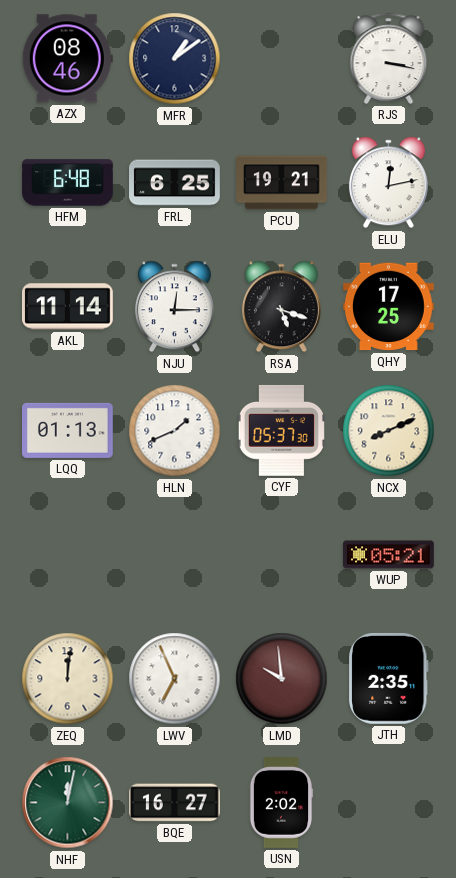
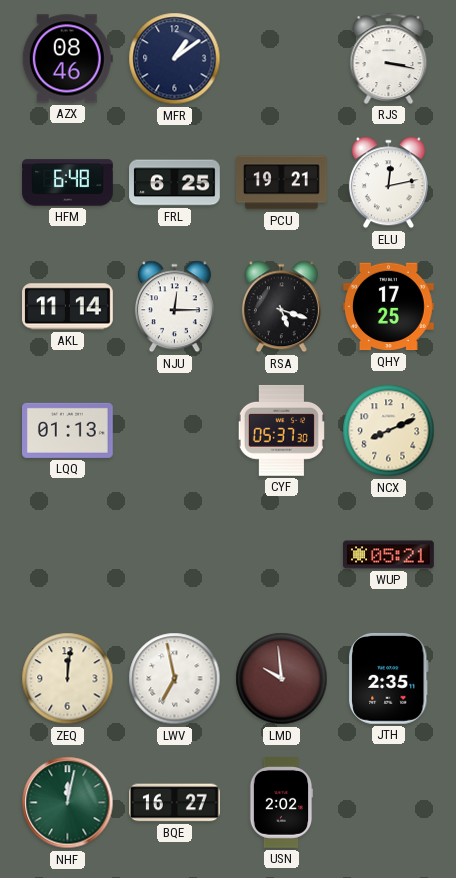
HLN: 1:41 -> none (175, 431)
LWV: 6:56 -> 6:58 (175, 679)
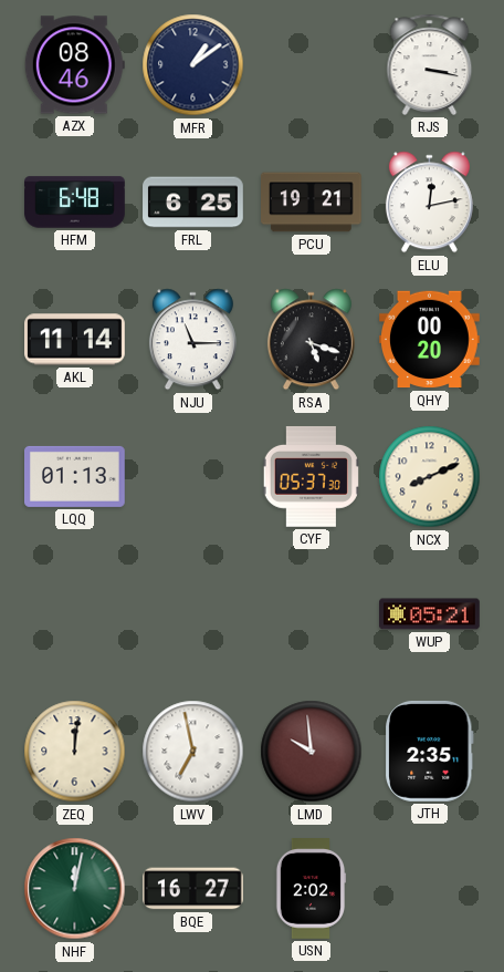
NJU: 12:15 -> 11:15 (192, 340)
QHY: 17:25 -> 00:20 (430, 340)
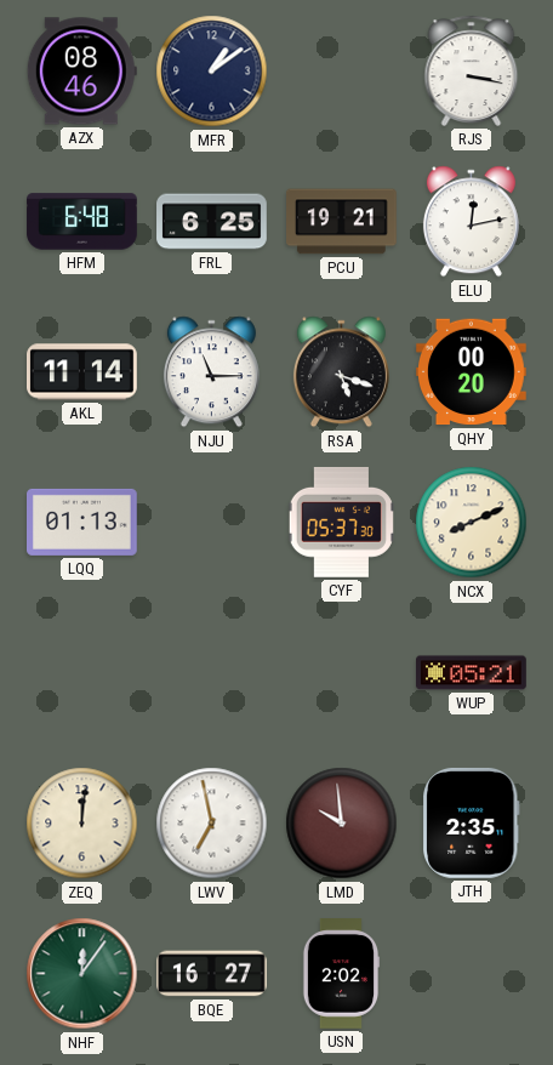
NHF: 12:02 -> 12:06 (82, 974)
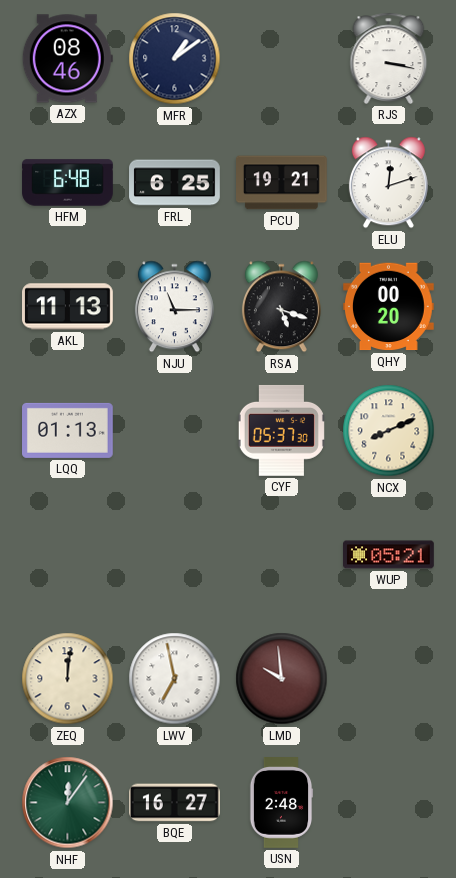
ELU: 12:13 -> 12:12 (388, 183)
AKL: 11:14 -> 11:13 (68, 307)
JTH: 2:35 -> none (472, 822)
USN: 2:02 -> 2:48 (281, 803)
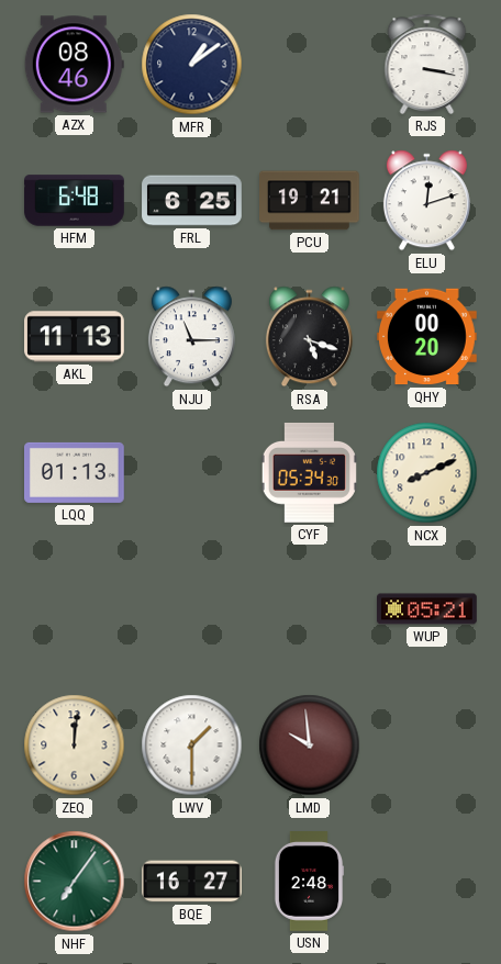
CYF: 05:37 -> 05:34 (309, 473)
LWV: 6:58 -> 1:30 (192, 746)
NHF: 12:06 -> 7:06 (75, 882)
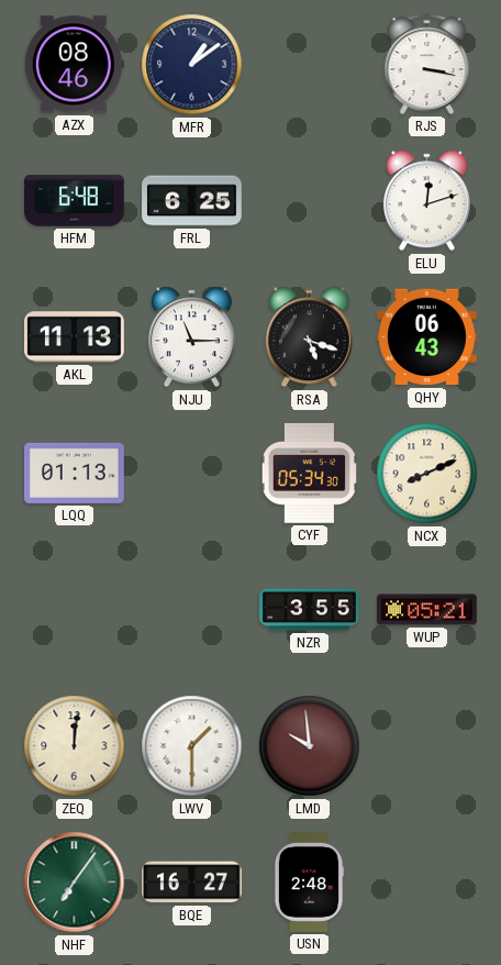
PCU: 19:21 -> none (310, 201)
QHY: 00:20 -> 06:43 (427, 337)
NZR: none -> 3:55 (310, 610)
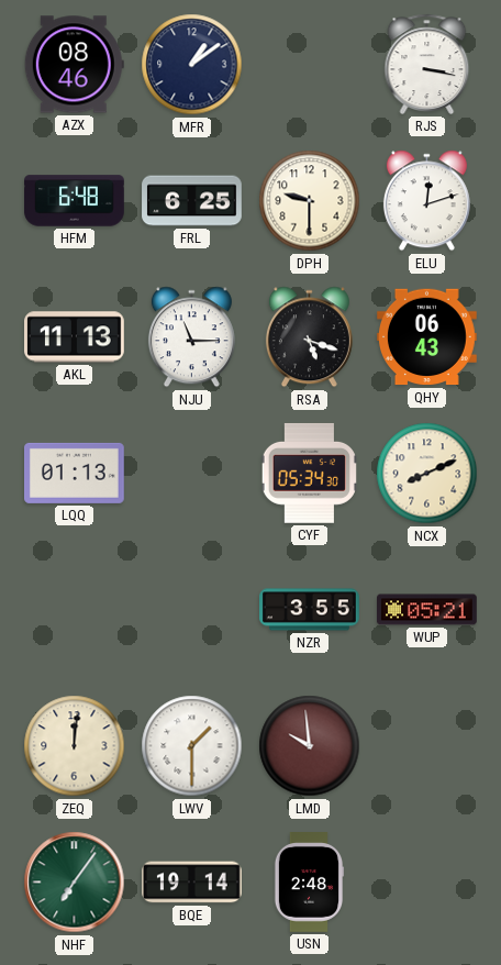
DPH: none -> 9:30 (310, 201)
BQE: 16:27 -> 19:14 (192, 883)
